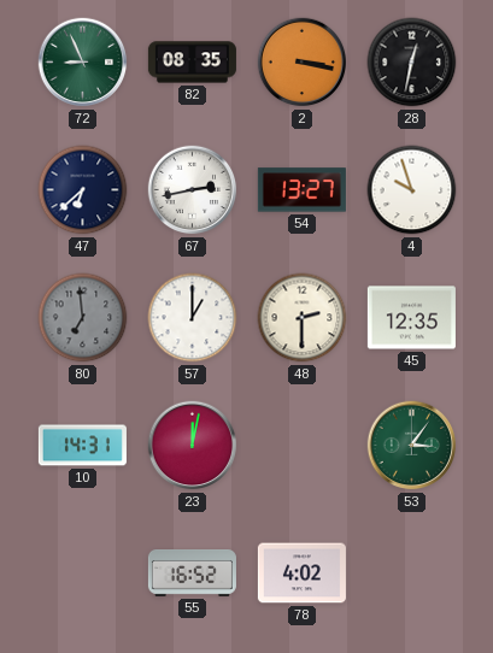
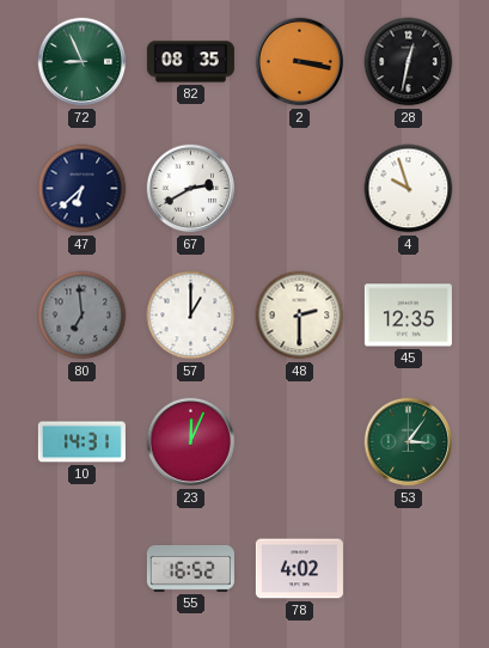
67: 2:43 -> 2:40 (191, 189)
54: 13:27 -> none (301, 190)
23: 12:02 -> 12:04 (191, 442)
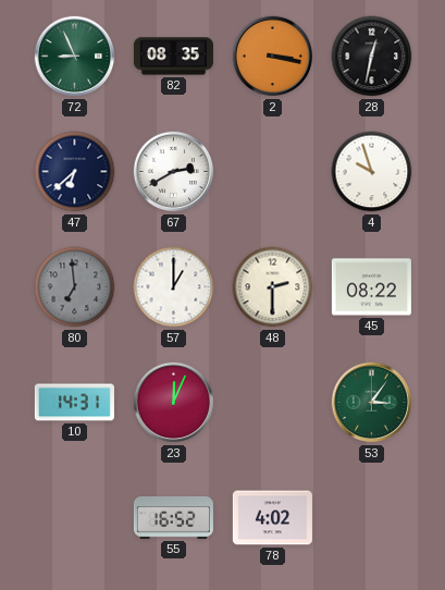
45: 12:35 -> 08:22 (371, 287)
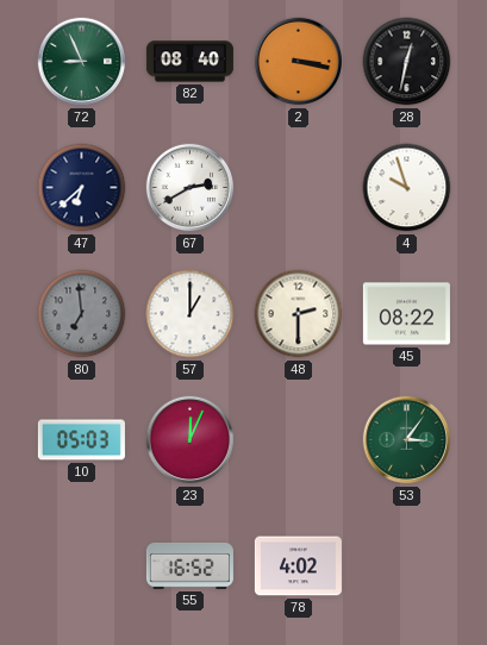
82: 08:35 -> 08:40 (189, 62)
10: 14:31 -> 05:03 (81, 440)
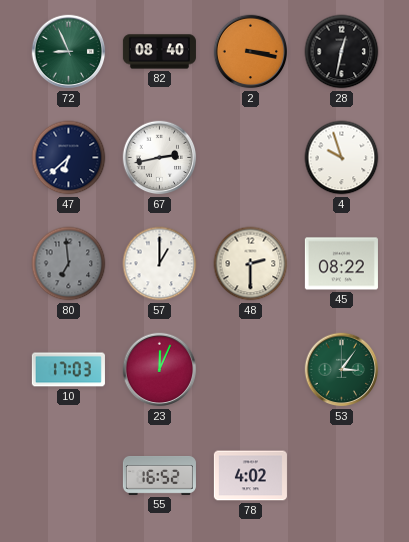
67: 2:40 -> 2:43 (160, 158)
10: 05:03 -> 17:03 (68, 370)
